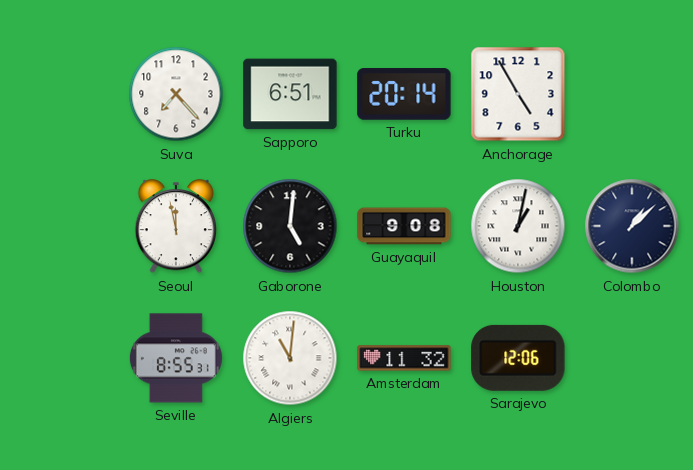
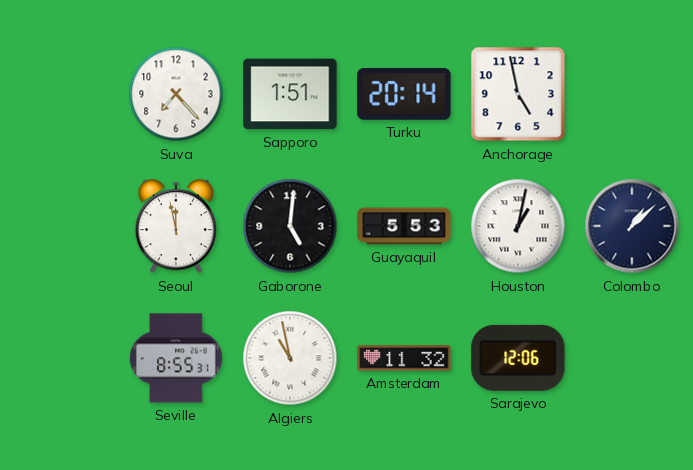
Sapporo: 6:51 -> 1:51 (290, 94)
Anchorage: 4:55 -> 4:58 (518, 94)
Guayaquil: 9:08 -> 5:53 (404, 226)
Algiers: 11:01 -> 10:58 (290, 358)
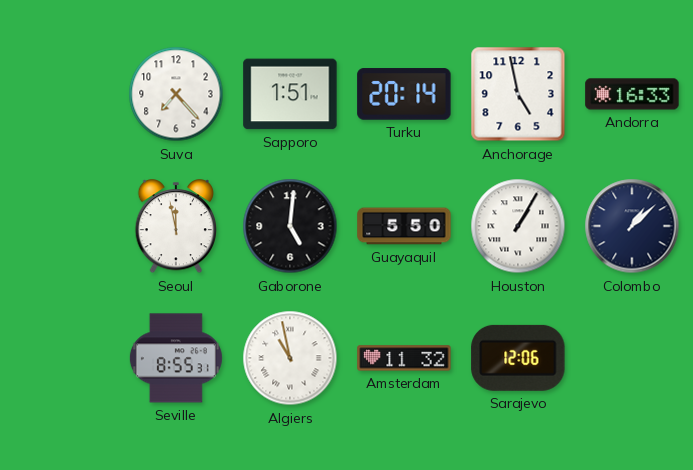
Andorra: none -> 16:33 (632, 94)
Guayaquil: 5:53 -> 5:50 (404, 226)
Houston: 1:02 -> 1:05 (518, 226)
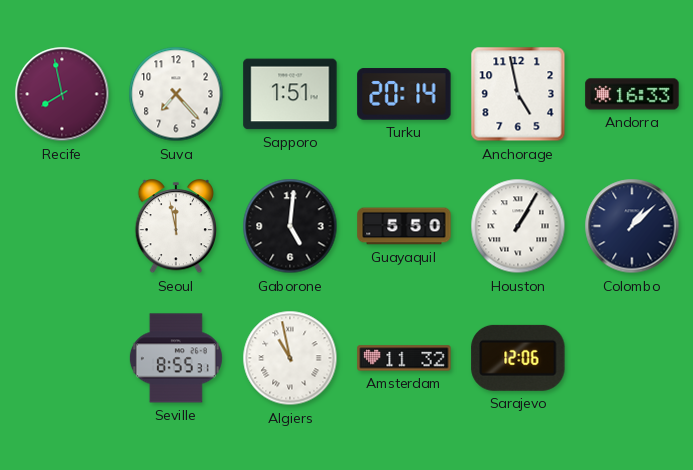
Recife: none -> 7:58 (62, 94)
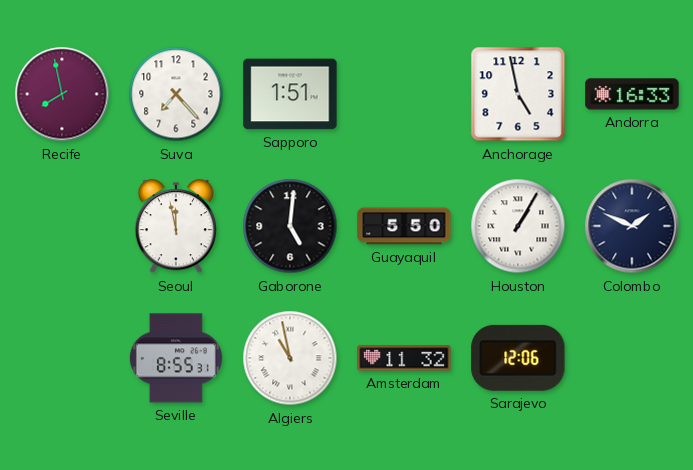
Turku: 20:14 -> none (404, 94)
Colombo: 1:08 -> 1:49 (632, 226)
